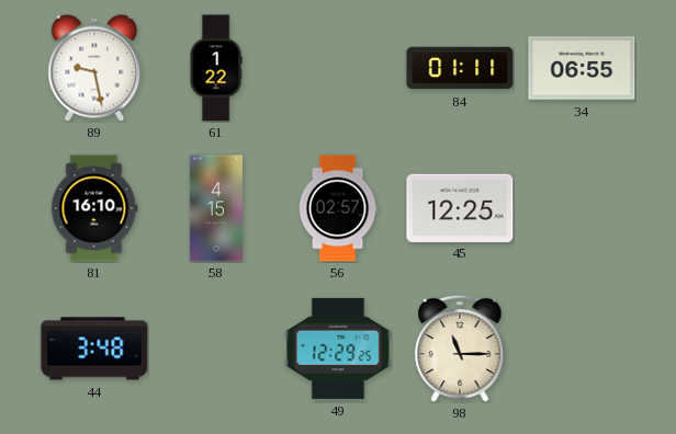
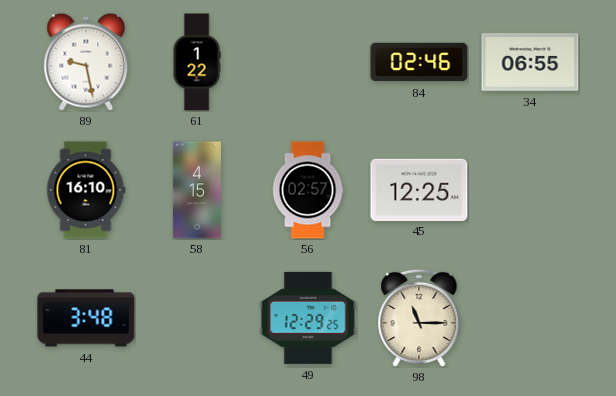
84: 01:11 -> 02:46 (419, 62)
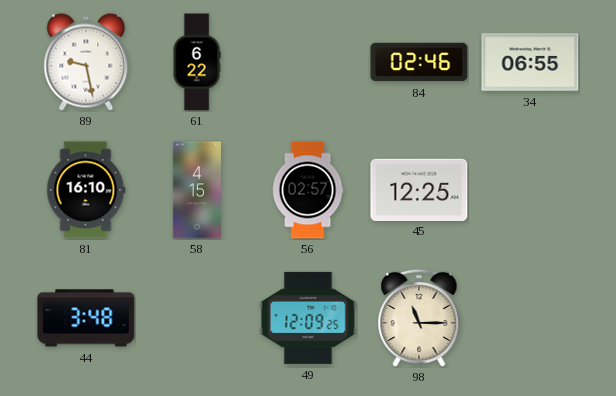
61: 1:22 -> 6:22 (197, 62)
49: 12:29 -> 12:09 (308, 318)
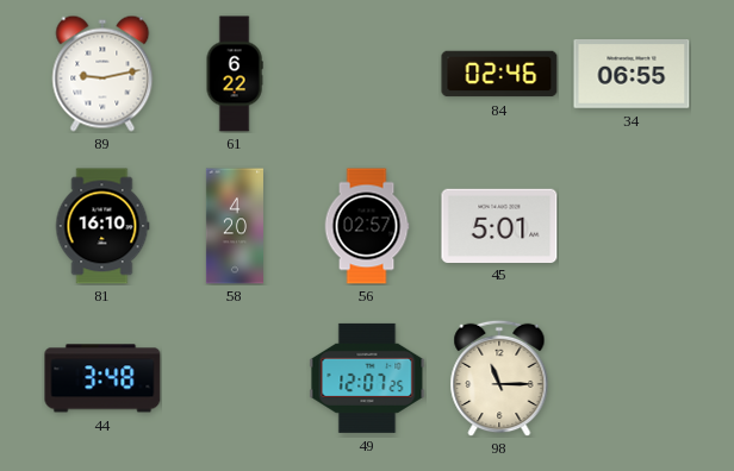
89: 9:28 -> 9:13 (102, 74)
58: 4:15 -> 4:20 (235, 226)
45: 12:25 -> 5:01 (499, 225)
49: 12:09 -> 12:07 (367, 378)
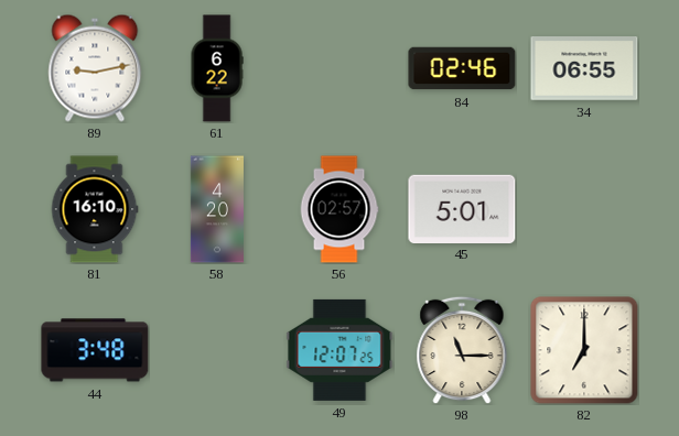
82: none -> 7:00 (584, 350)
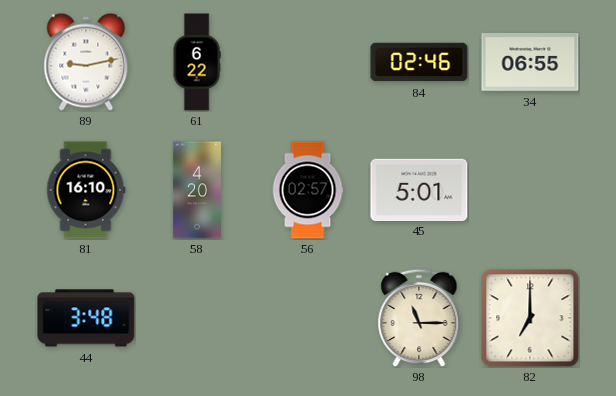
49: 12:07 -> none (339, 350)
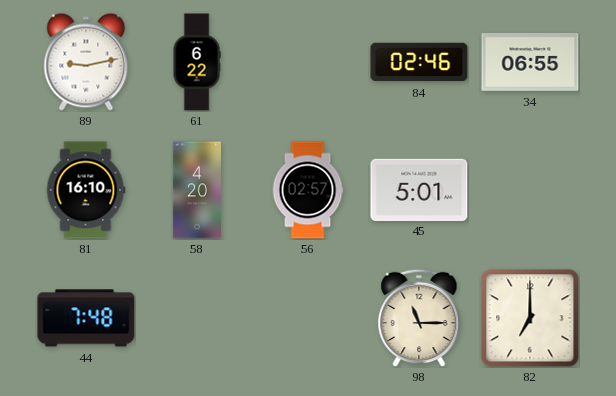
44: 3:48 -> 7:48 (86, 318)
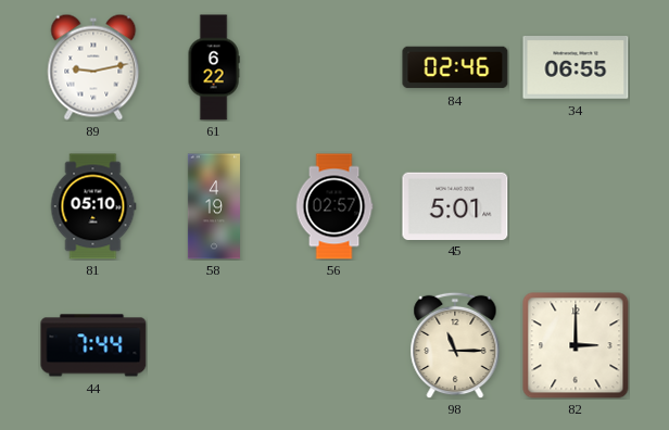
81: 16:10 -> 05:10 (93, 206)
58: 4:20 -> 4:19 (214, 206)
44: 7:48 -> 7:44 (93, 345)
82: 7:00 -> 3:00 (576, 345)
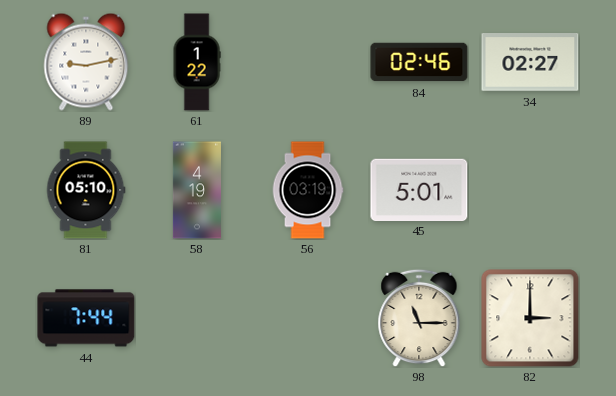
61: 6:22 -> 1:22 (197, 62)
34: 06:55 -> 02:27 (530, 63)
56: 02:57 -> 03:19 (308, 190)
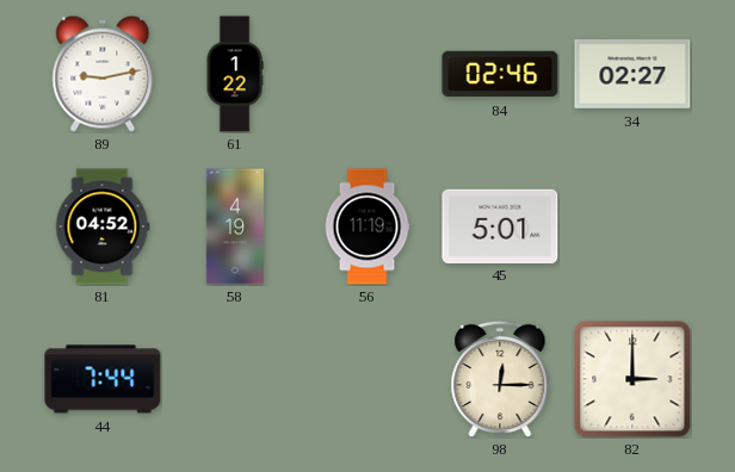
81: 05:10 -> 04:52 (103, 226)
56: 03:19 -> 11:19 (367, 226)
98: 11:15 -> 12:15 (500, 379)
